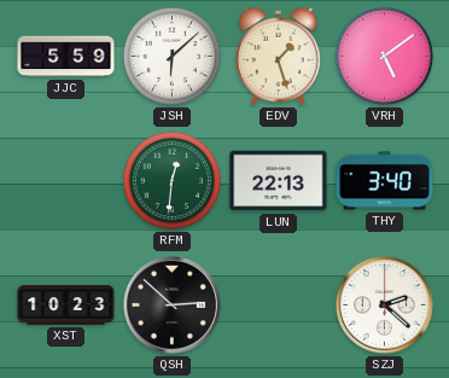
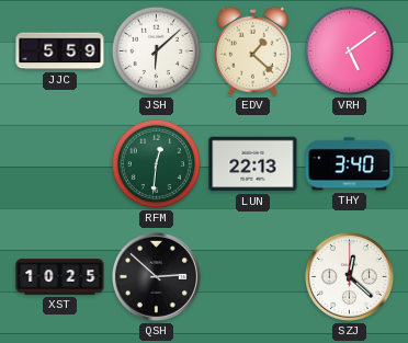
EDV: 1:27 -> 1:22 (252, 50)
XST: 10:23 -> 10:25 (60, 277)
SZJ: 2:22 -> 12:22 (349, 276)
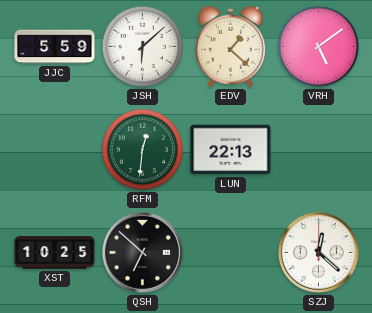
THY: 3:40 -> none (350, 164)
QSH: 2:52 -> 6:52 (142, 252)
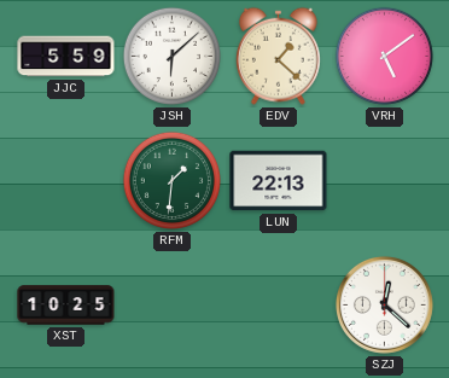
RFM: 12:31 -> 1:31 (171, 180)
QSH: 6:52 -> none (142, 252)
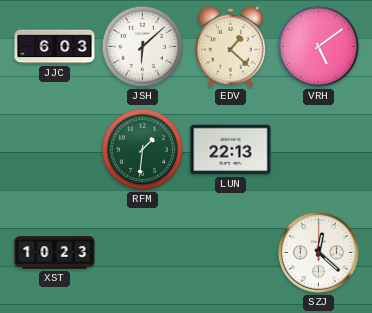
JJC: 5:59 -> 6:03 (55, 47)
XST: 10:25 -> 10:23 (55, 253)
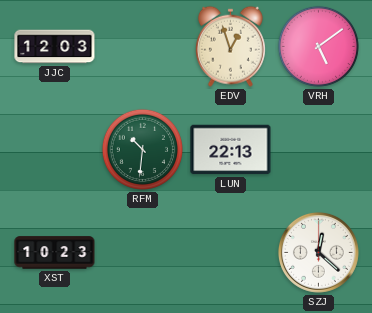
JJC: 6:03 -> 12:03 (55, 47)
JSH: 6:08 -> none (142, 46)
EDV: 1:22 -> 12:57 (230, 46)
RFM: 1:31 -> 10:31 (142, 149)
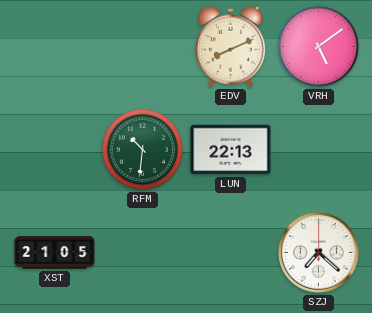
JJC: 12:03 -> none (55, 47)
EDV: 12:57 -> 8:11 (230, 46)
XST: 10:23 -> 21:05 (55, 253)
SZJ: 12:22 -> 7:22 (318, 252)
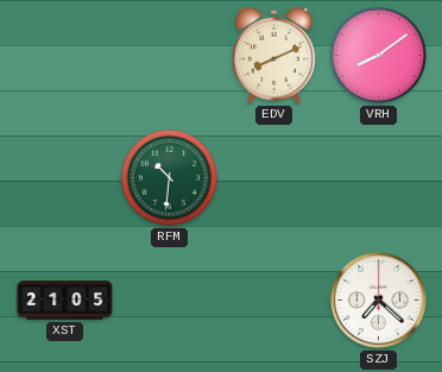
VRH: 5:09 -> 8:09 (378, 55)
LUN: 22:13 -> none (231, 150)
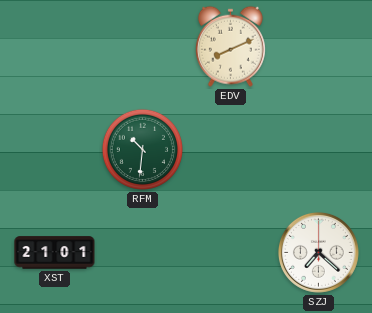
VRH: 8:09 -> none (378, 55)
XST: 21:05 -> 21:01 (55, 253)
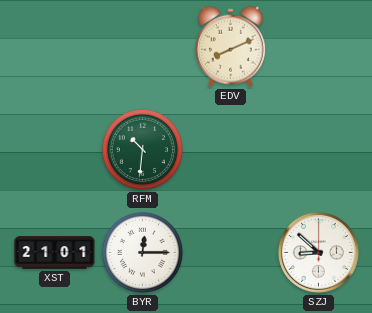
BYR: none -> 12:15 (142, 252)
SZJ: 7:22 -> 8:52 (318, 252)
